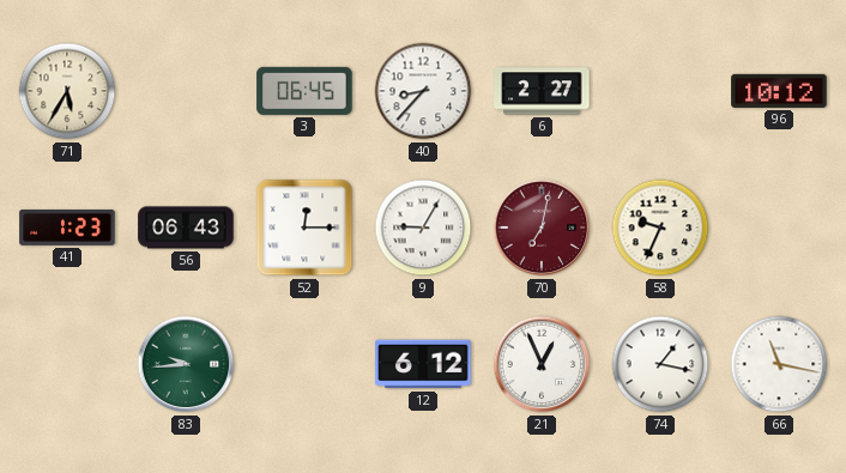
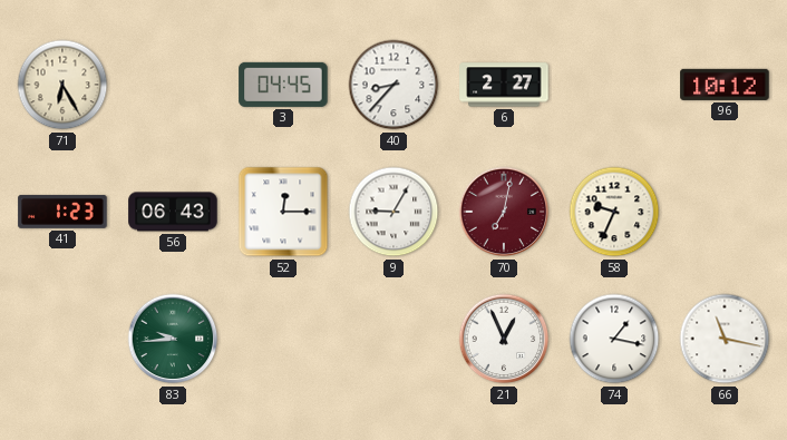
71: 5:35 -> 6:25 (62, 85)
3: 06:45 -> 04:45 (283, 85)
12: 6:12 -> none (423, 364)
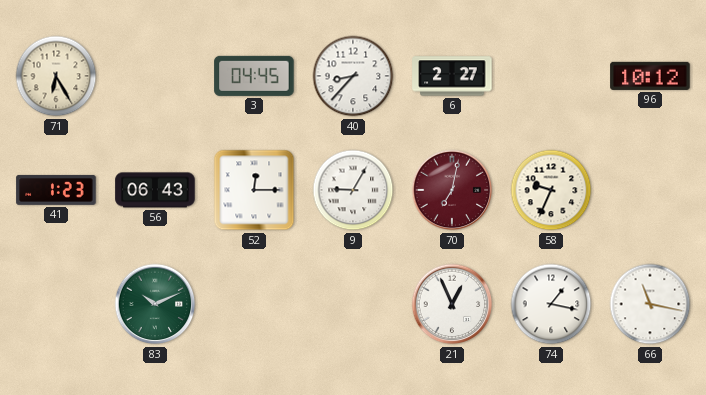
83: 9:44 -> 10:11 (155, 304)
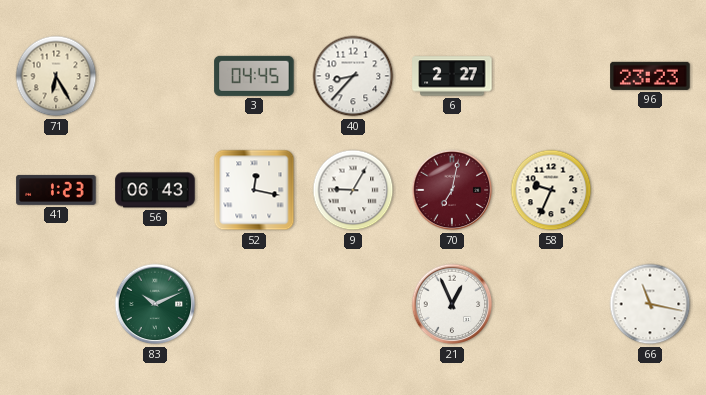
96: 10:12 -> 23:23 (650, 76)
52: 12:15 -> 12:17 (254, 190)
74: 1:17 -> none (551, 304)
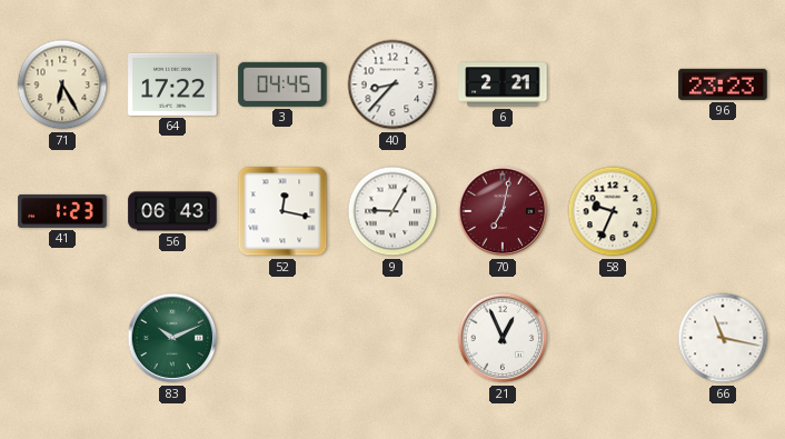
64: none -> 17:22 (172, 84)
6: 2:27 -> 2:21 (503, 84)
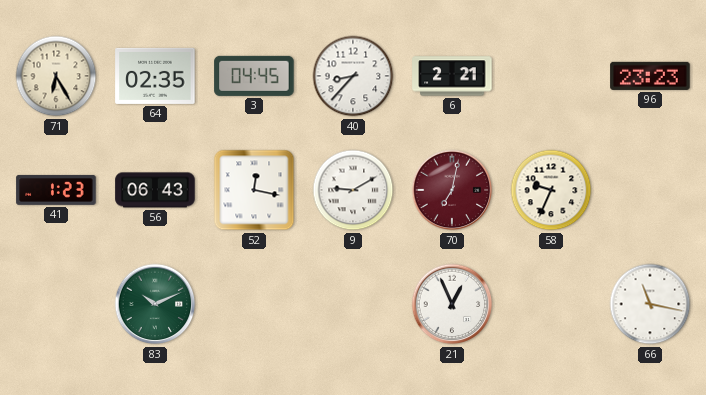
64: 17:22 -> 02:35 (155, 76)
9: 9:05 -> 9:10 (353, 190)
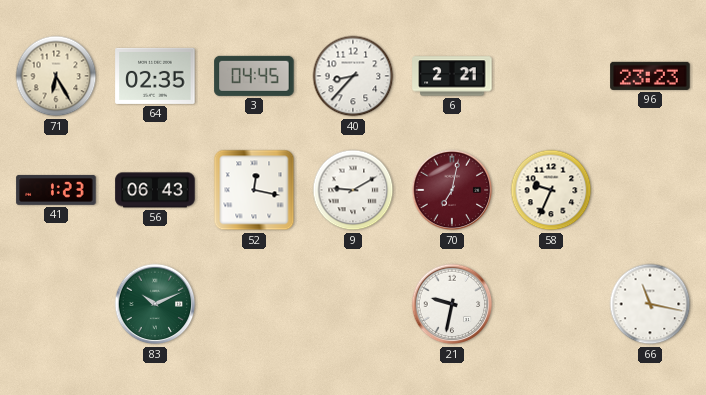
21: 12:56 -> 9:32 (452, 304)
